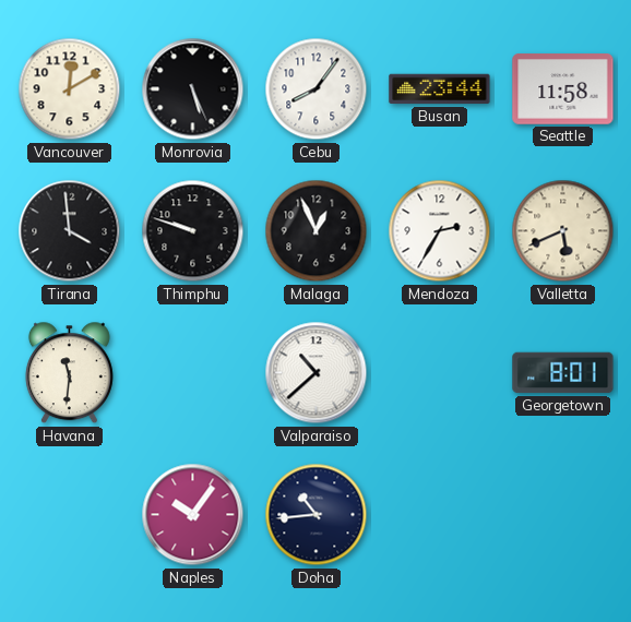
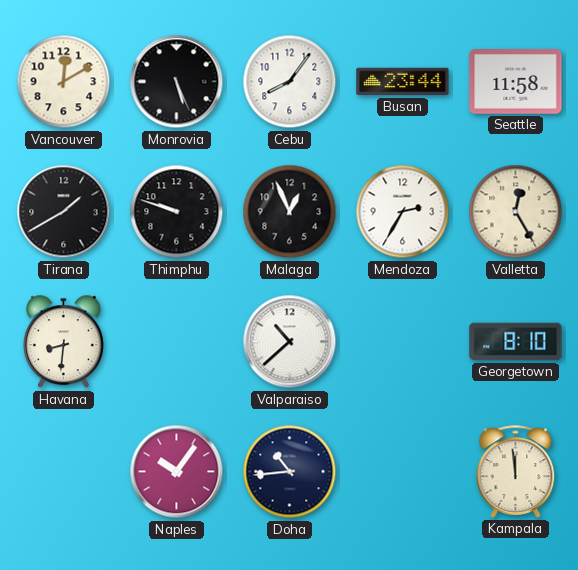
Tirana: 3:59 -> 1:40 (64, 212)
Valletta: 5:41 -> 12:25 (516, 212)
Havana: 11:31 -> 8:31 (63, 342)
Georgetown: 8:01 -> 8:10 (516, 342)
Kampala: none -> 11:59 (516, 471)
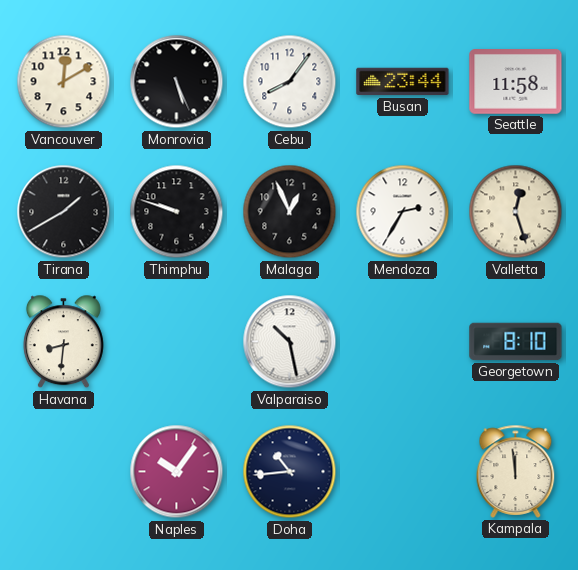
Valletta: 12:25 -> 12:27 (516, 212)
Valparaiso: 10:38 -> 10:28 (290, 342)
